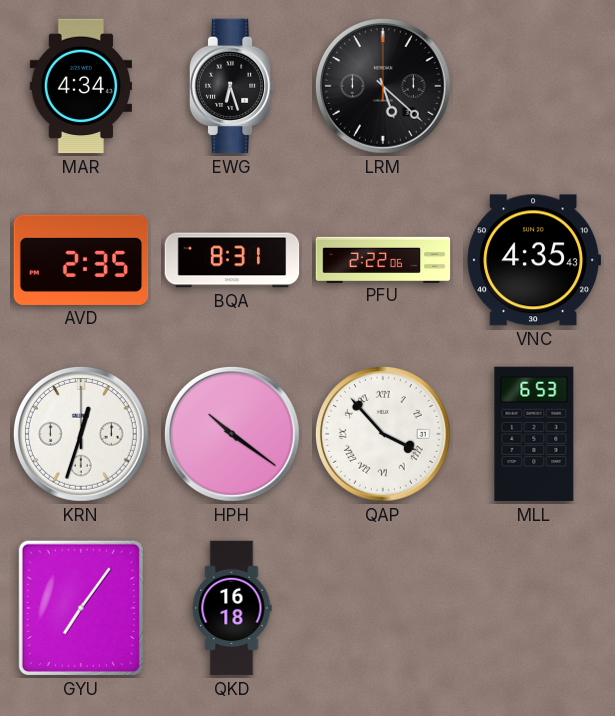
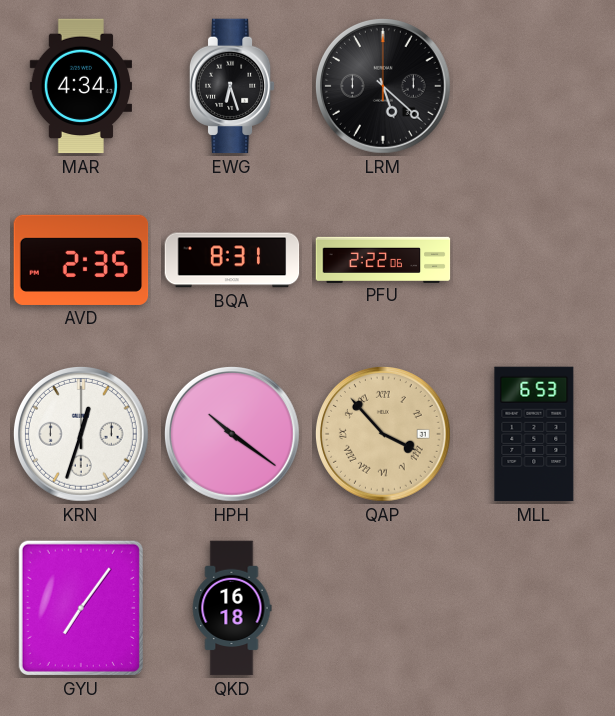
VNC: 4:35 -> none (534, 260)
QAP dial: white -> champagne (383, 434)
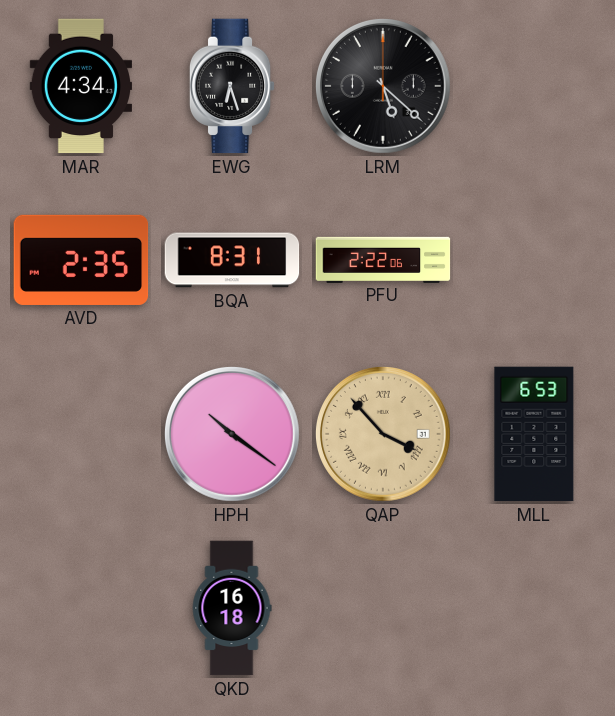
KRN: 12:33 -> none (81, 434)
GYU: 7:06 -> none (81, 608)
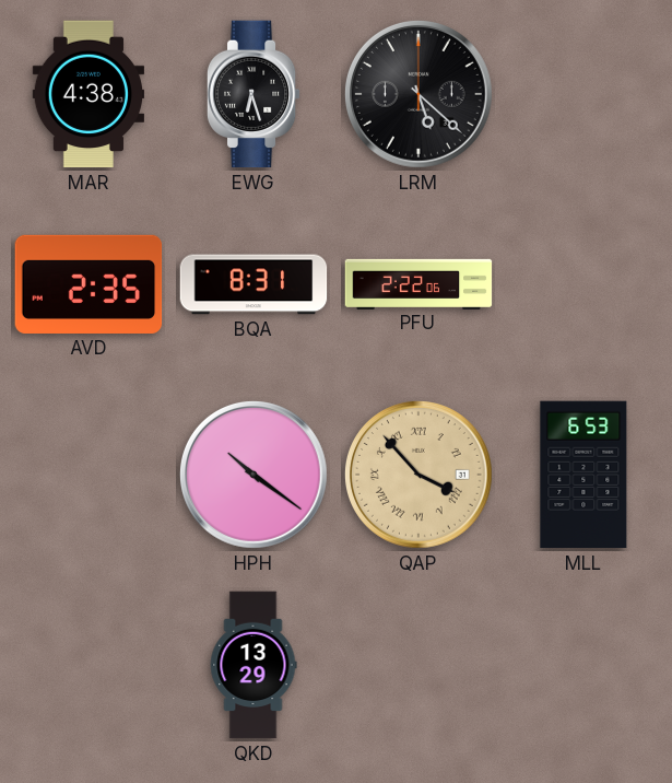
MAR: 4:34 -> 4:38 (87, 94)
QKD: 16:18 -> 13:29 (254, 665)
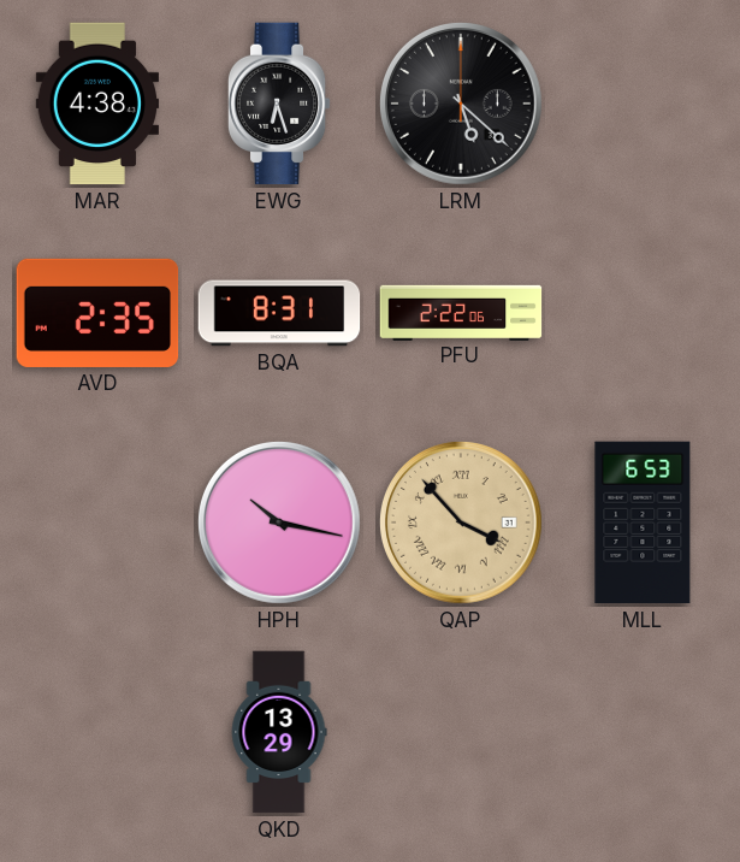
HPH: 10:21 -> 10:17 (279, 522)
